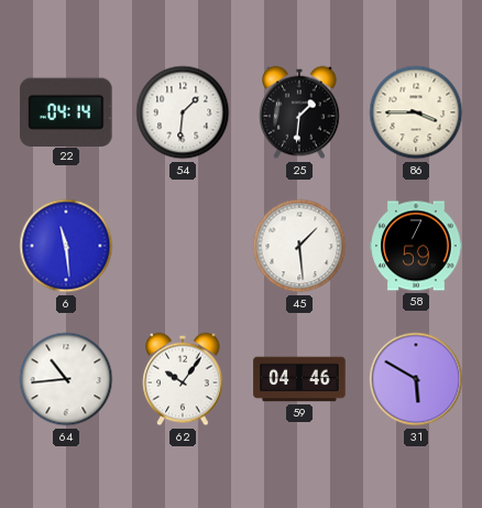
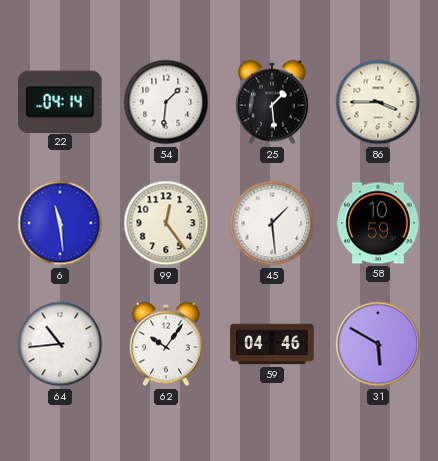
25: 1:31 -> 1:29 (272, 102)
99: none -> 12:24 (166, 223)
58: 7:59 -> 10:59 (378, 223)
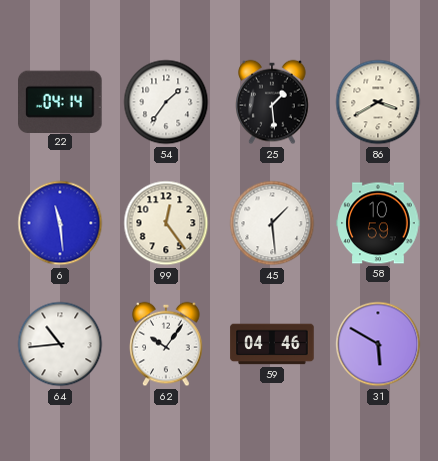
54: 1:31 -> 1:36 (166, 102)
86: 3:45 -> 3:40 (378, 102)
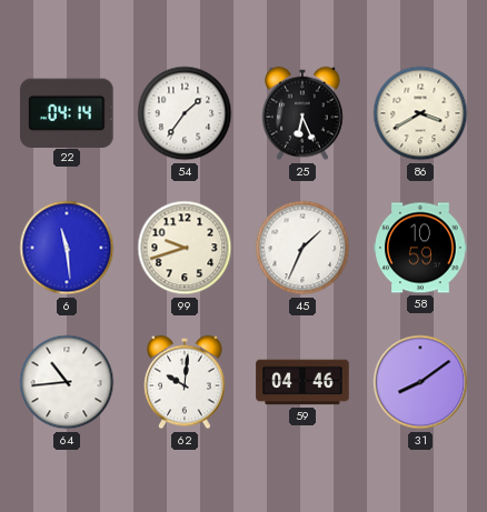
25: 1:29 -> 6:26 (302, 113)
99: 12:24 -> 9:42 (185, 248)
45: 1:29 -> 1:34 (302, 248)
62: 10:06 -> 10:01 (185, 382)
31: 5:50 -> 8:09 (420, 382)
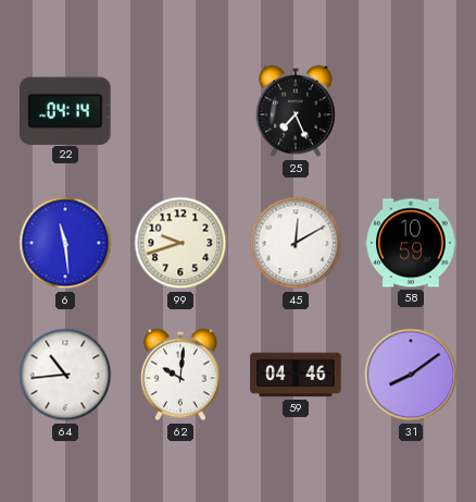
54: 1:36 -> none (185, 113)
25: 6:26 -> 7:26 (296, 111)
86: 3:40 -> none (420, 113)
45: 1:34 -> 12:10 (296, 243)
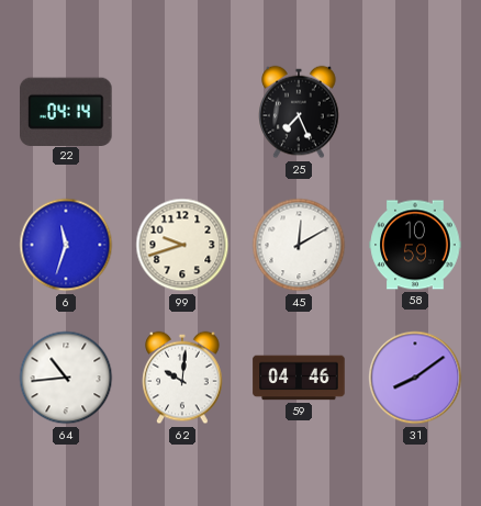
6: 11:29 -> 11:33 (66, 245)
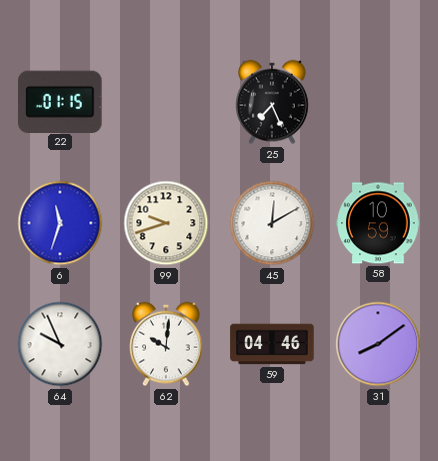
22: 04:14 -> 01:15 (61, 101)
64: 10:44 -> 9:56 (60, 344)
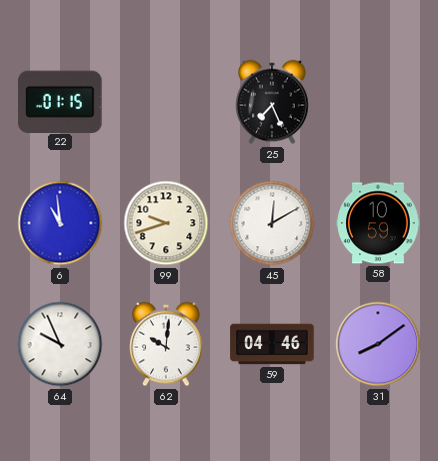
6: 11:33 -> 10:59 (60, 223)
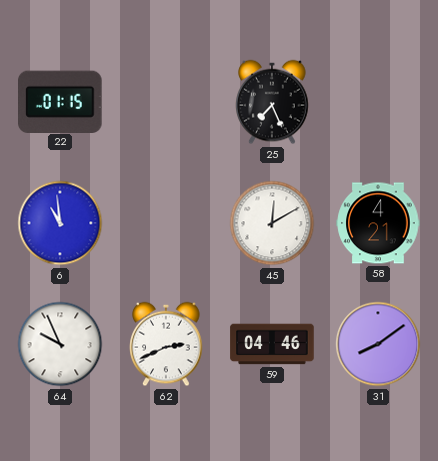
99: 9:42 -> none (166, 223)
58: 10:59 -> 4:21 (378, 223)
62: 10:01 -> 2:41 (166, 344)
